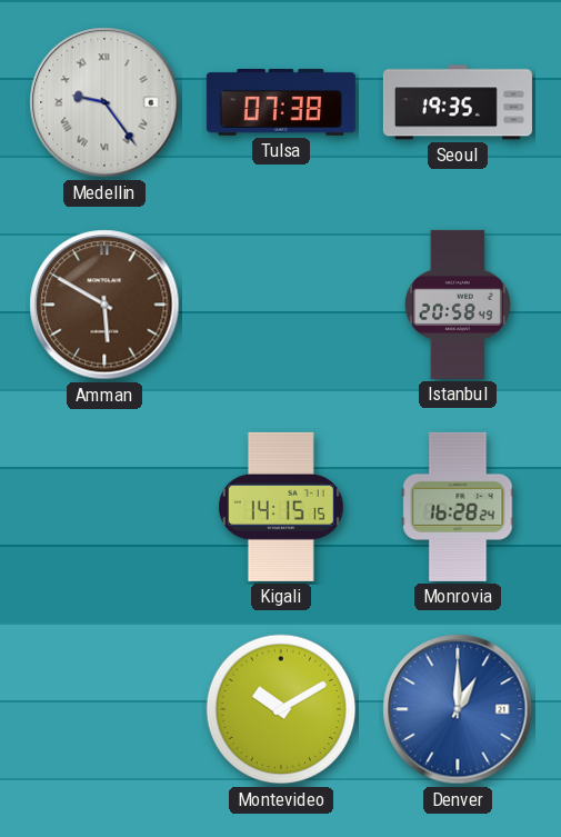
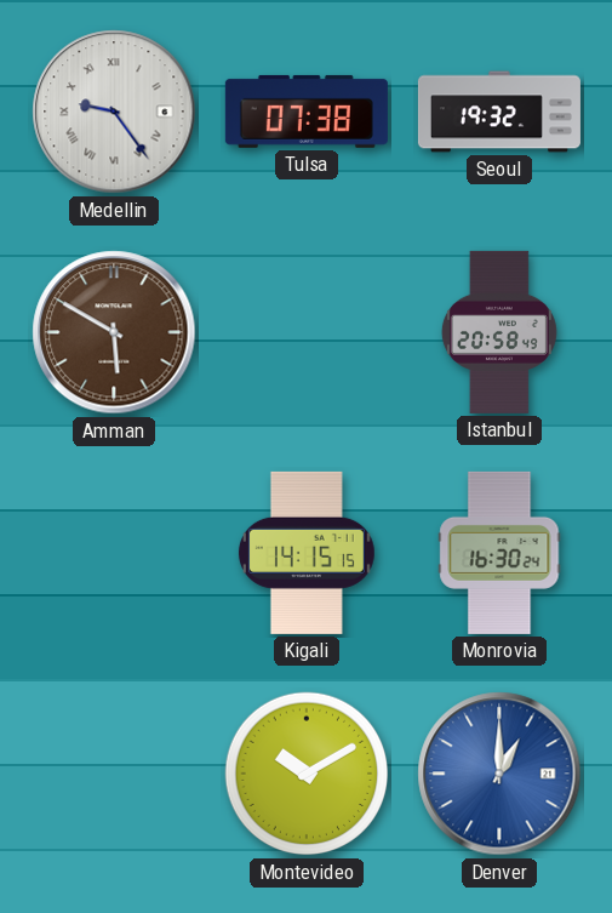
Seoul: 19:35 -> 19:32 (499, 112)
Monrovia: 16:28 -> 16:30 (499, 553)
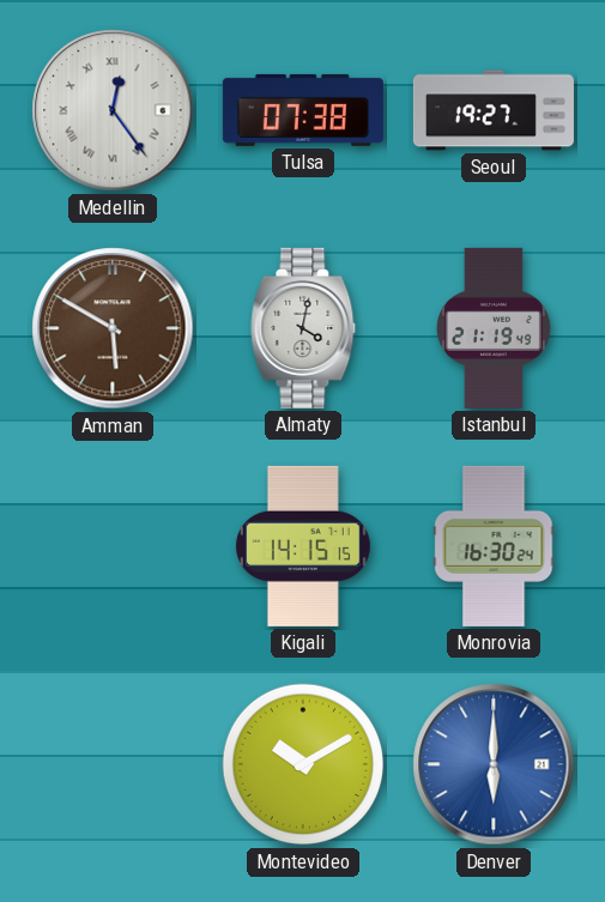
Medellin: 9:24 -> 12:24 (113, 110)
Seoul: 19:32 -> 19:27 (494, 110)
Almaty: none -> 4:02 (303, 328)
Istanbul: 20:58 -> 21:19 (494, 328)
Denver: 1:00 -> 6:00 (494, 764)
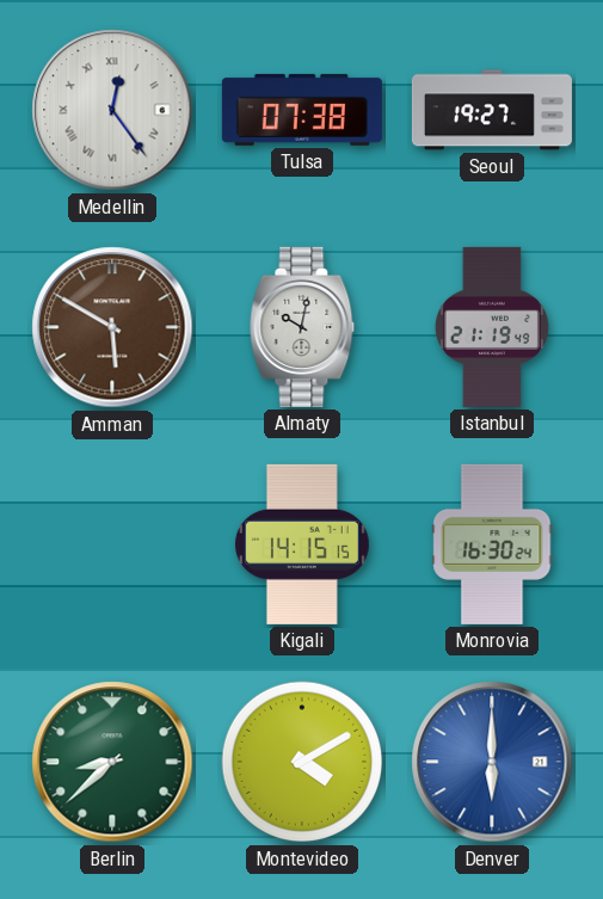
Almaty: 4:02 -> 10:02 (302, 327)
Berlin: none -> 8:38 (112, 762)
Montevideo: 10:10 -> 4:10 (302, 762)
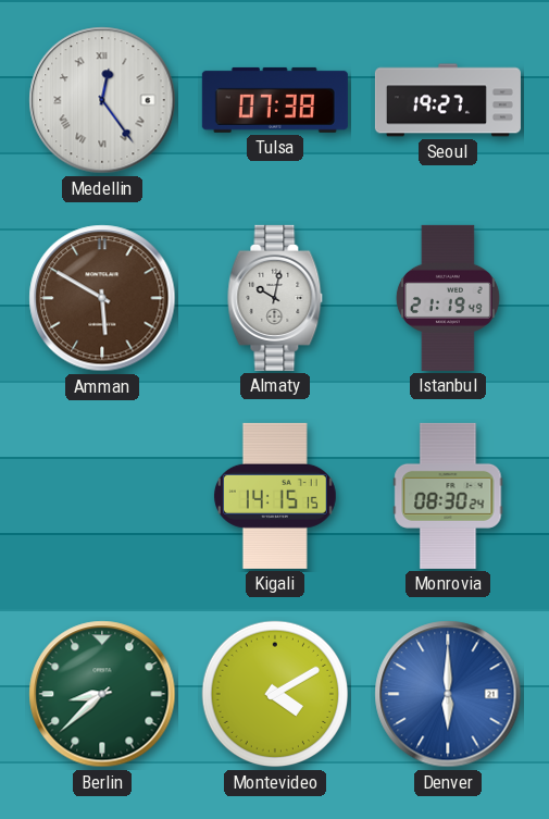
Monrovia: 16:30 -> 08:30 (448, 496)
